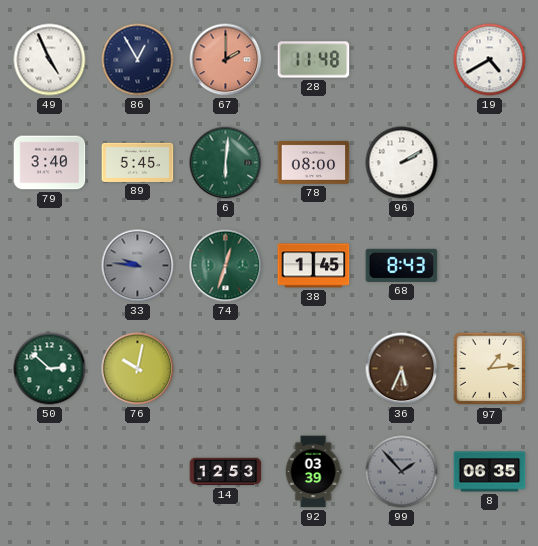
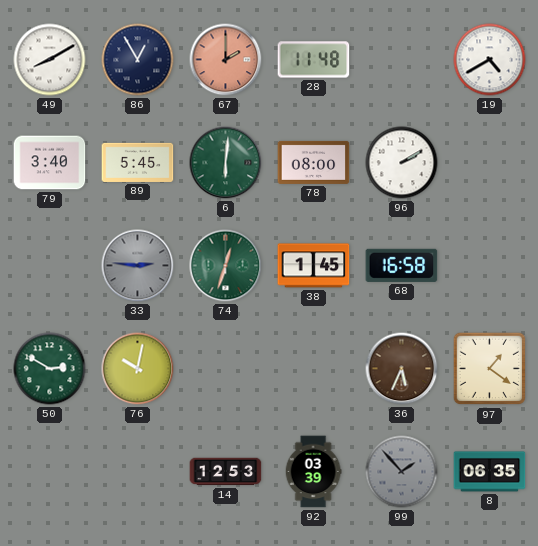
49: 4:56 -> 8:10 (50, 60)
33: 9:46 -> 2:46 (138, 266)
68: 8:43 -> 16:58 (402, 265)
50: 2:52 -> 2:50 (50, 369)
97: 1:14 -> 1:21 (490, 369)
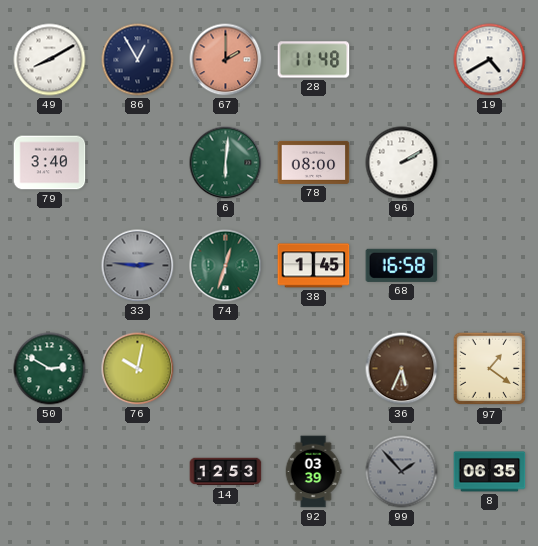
89: 5:45 -> none (138, 162)
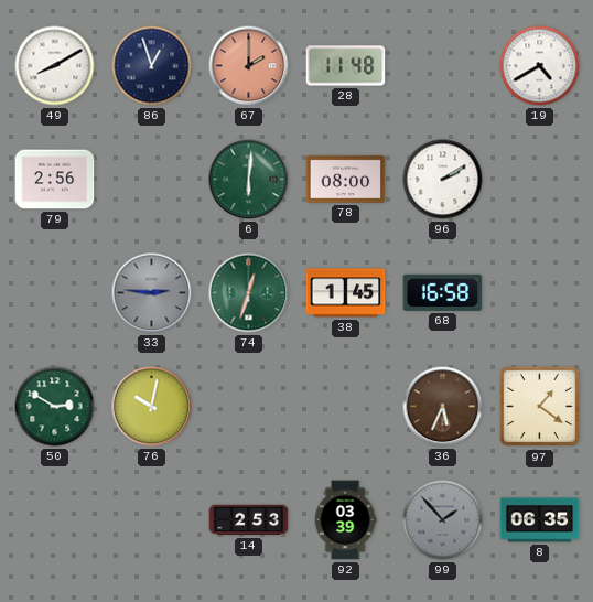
86: 12:55 -> 12:57 (152, 66)
79: 3:40 -> 2:56 (55, 180)
14: 12:53 -> 2:53 (249, 520)
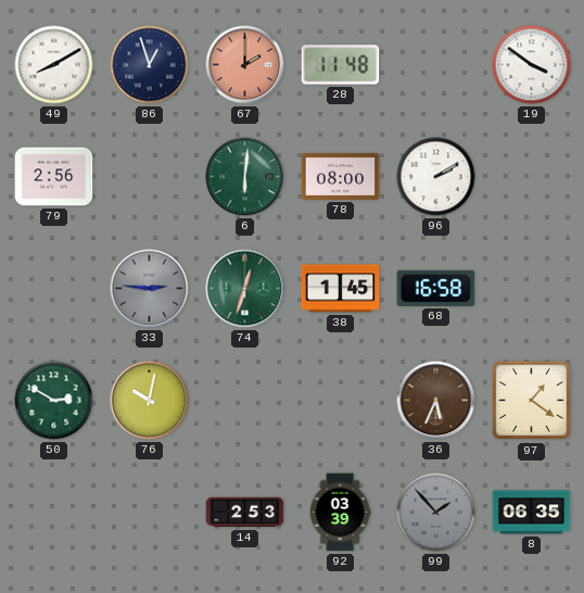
19: 4:40 -> 3:51 (532, 65)
